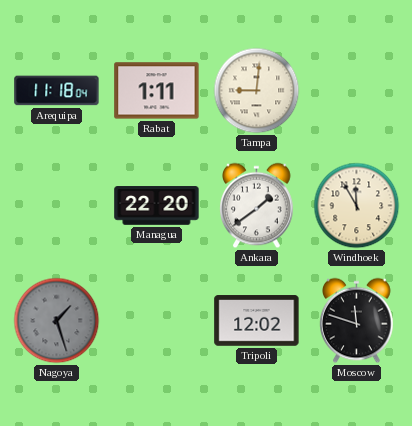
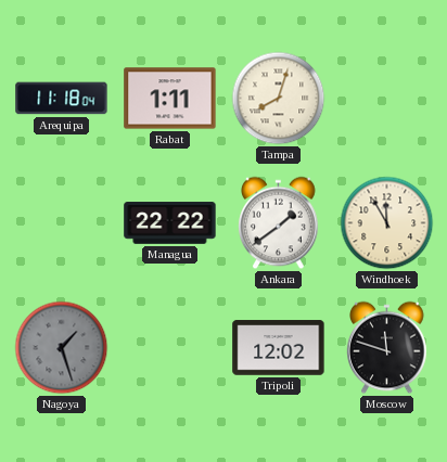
Tampa: 9:01 -> 8:03 (279, 99)
Managua: 22:20 -> 22:22 (170, 223)
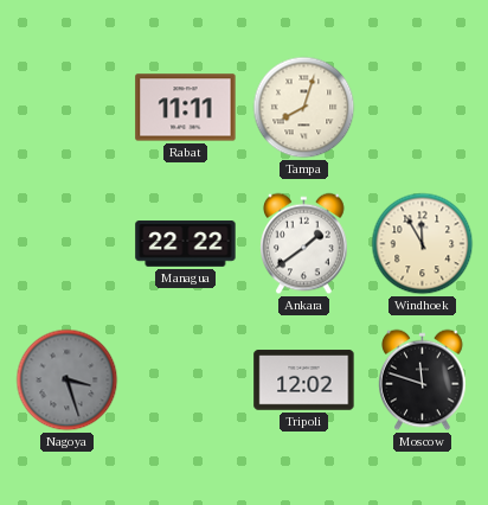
Arequipa: 11:18 -> none (62, 99)
Rabat: 1:11 -> 11:11 (186, 108)
Nagoya: 1:27 -> 3:27 (68, 381)
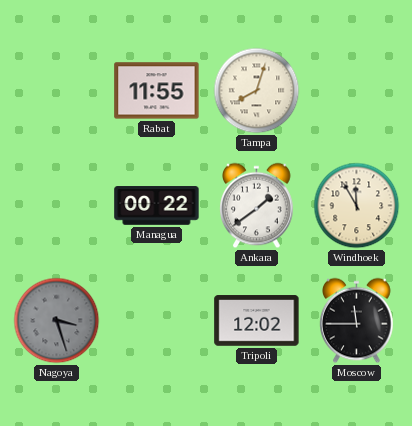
Rabat: 11:11 -> 11:55 (157, 91)
Managua: 22:22 -> 00:22 (157, 206)
Moscow: 11:48 -> 11:45 (357, 321)
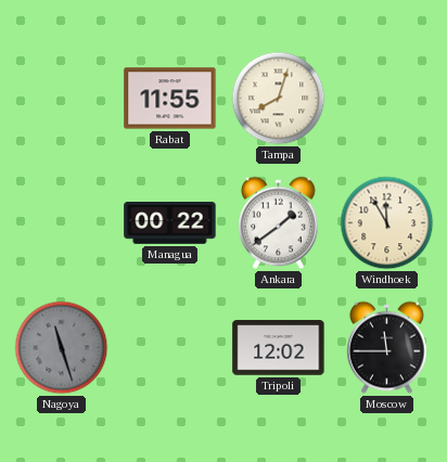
Nagoya: 3:27 -> 11:27 (62, 348)
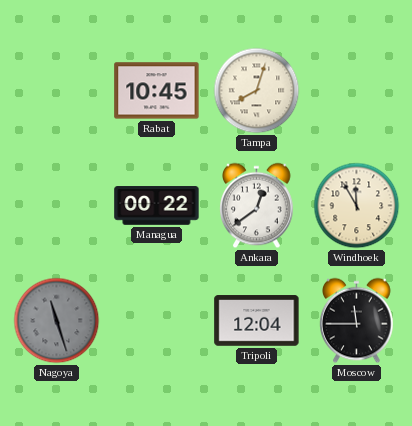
Rabat: 11:55 -> 10:45 (157, 91)
Ankara: 1:39 -> 12:39 (257, 206)
Tripoli: 12:02 -> 12:04 (257, 321)
